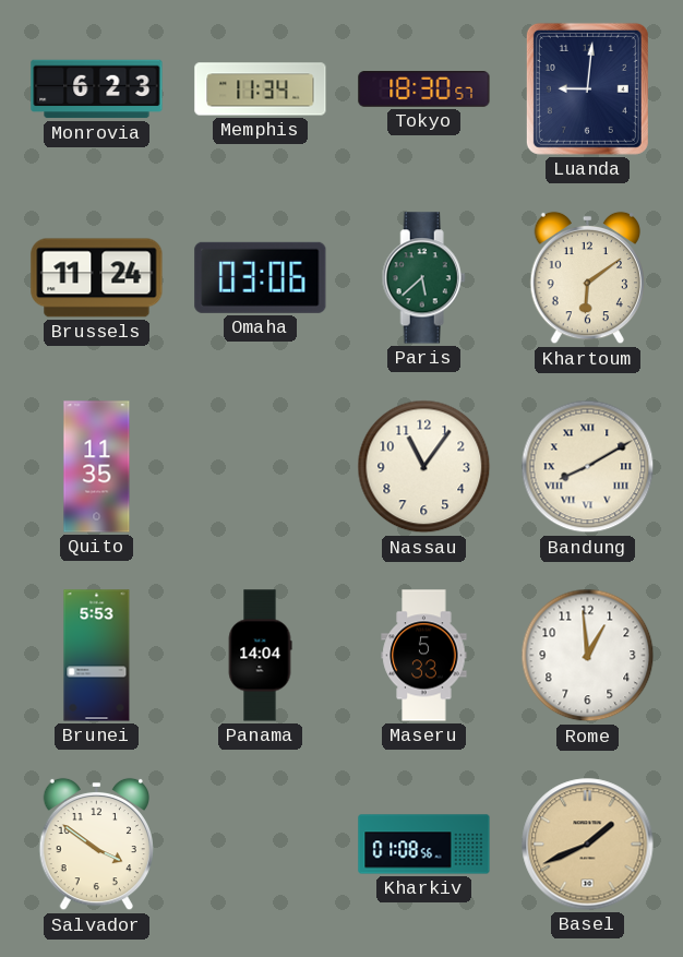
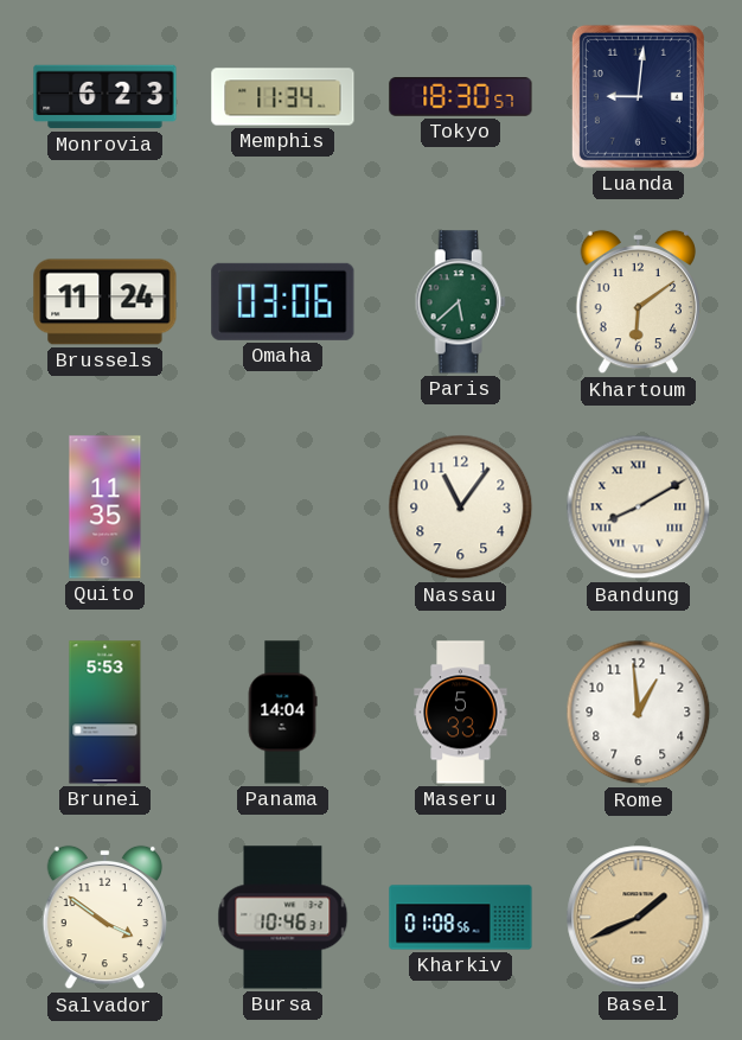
Bursa: none -> 10:46 (283, 918)
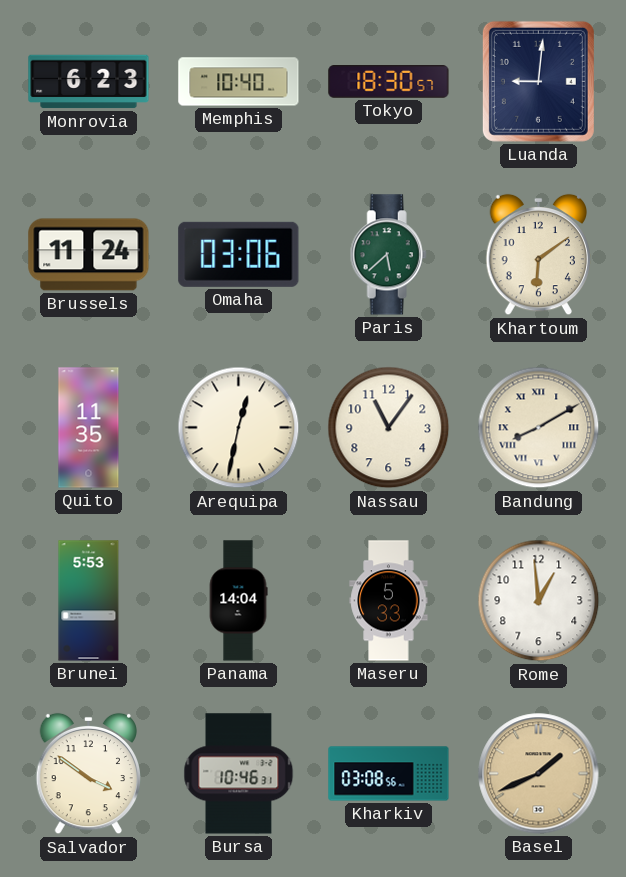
Memphis: 11:34 -> 10:40 (239, 82)
Arequipa: none -> 12:32 (239, 428)
Kharkiv: 01:08 -> 03:08 (389, 774)
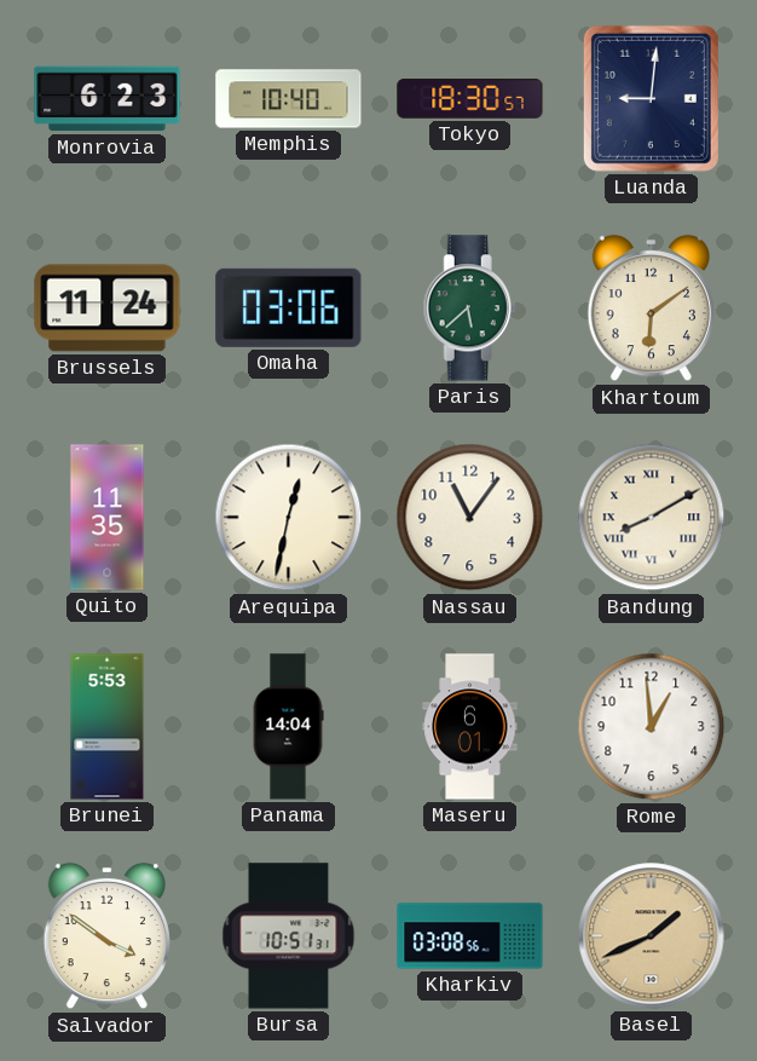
Maseru: 5:33 -> 6:01 (470, 727)
Bursa: 10:46 -> 10:51 (289, 936)
